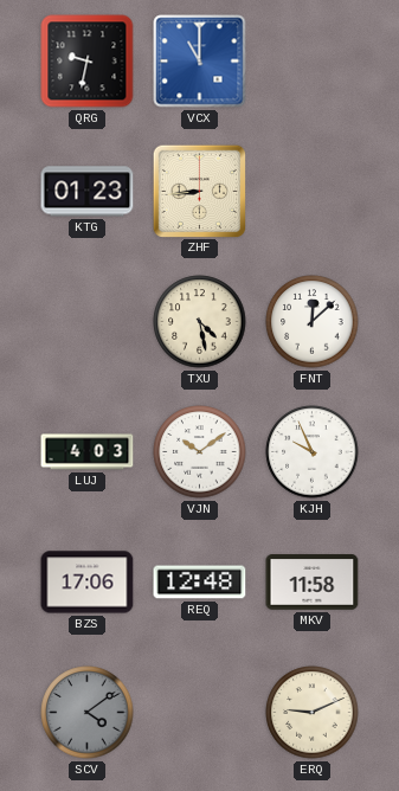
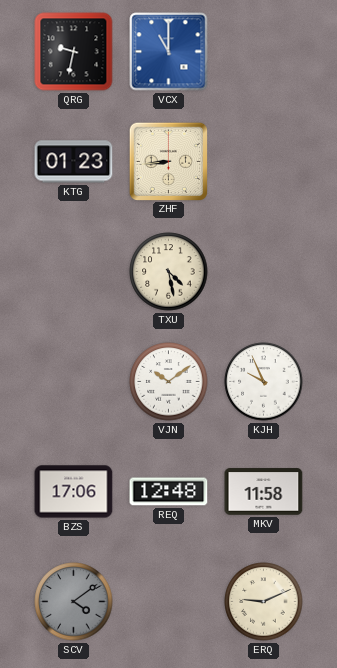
FNT: 12:08 -> none (313, 322)
LUJ: 4:03 -> none (88, 452)
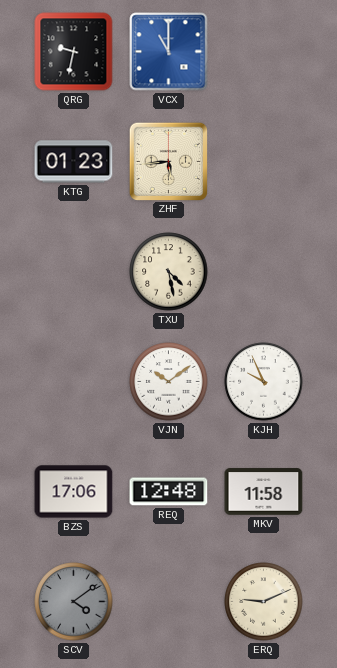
ZHF: 8:44 -> 5:44 (168, 161)
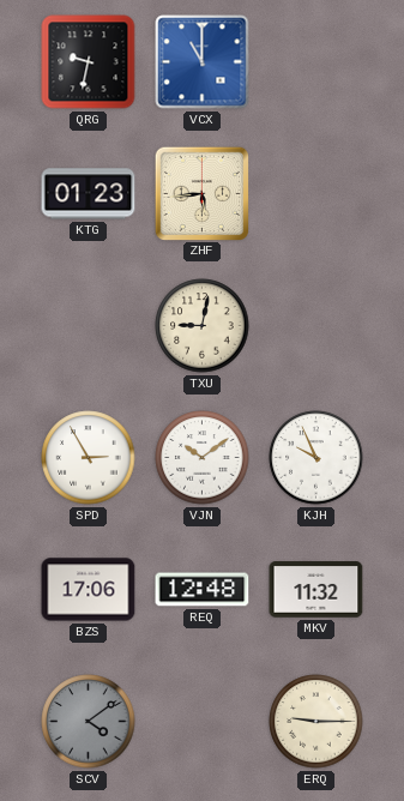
TXU: 4:28 -> 9:02 (203, 326)
SPD: none -> 2:55 (89, 458)
MKV: 11:58 -> 11:32 (316, 590)
ERQ: 9:11 -> 9:15 (316, 722)
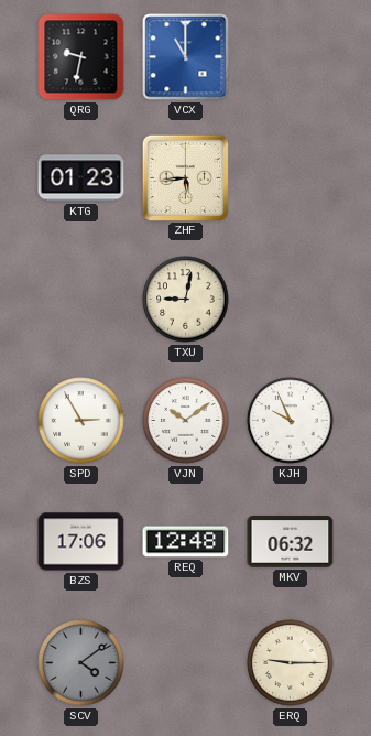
MKV: 11:32 -> 06:32 (291, 542)
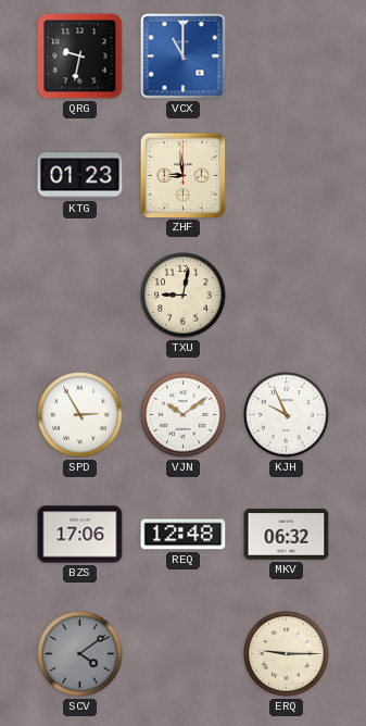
ZHF: 5:44 -> 8:59 (182, 175)
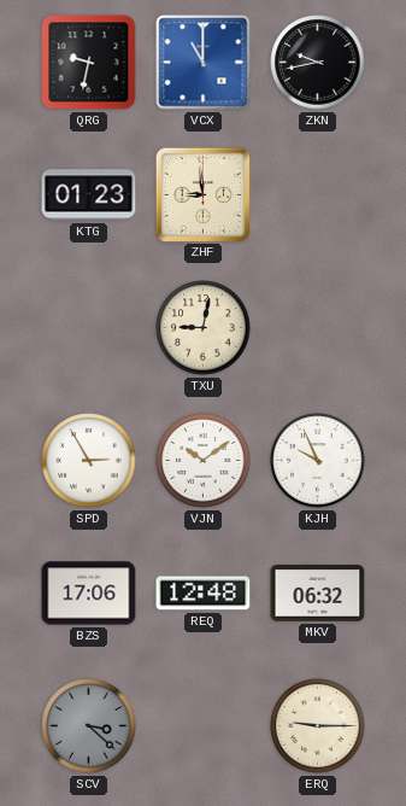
ZKN: none -> 9:43 (318, 63)
SCV: 4:09 -> 3:22 (89, 726)
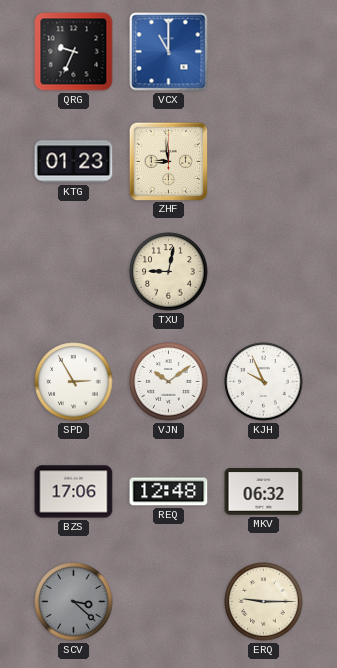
QRG: 9:32 -> 9:34 (74, 52)
ZKN: 9:43 -> none (318, 63)
